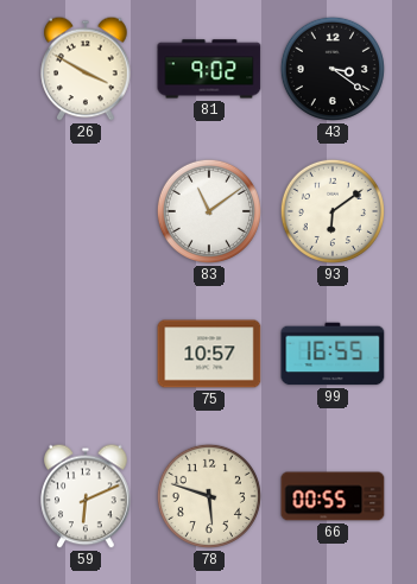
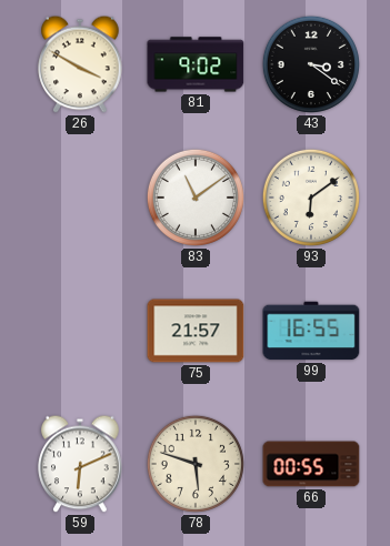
75: 10:57 -> 21:57 (196, 331)
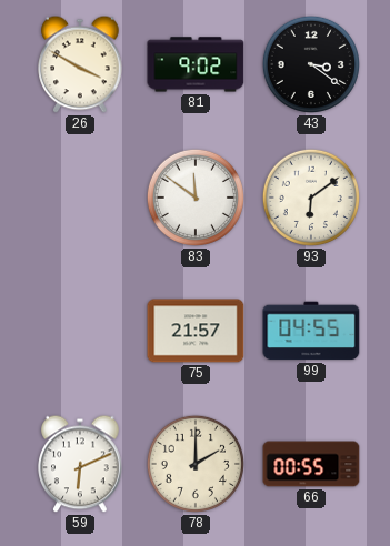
83: 11:09 -> 11:51 (196, 198)
99: 16:55 -> 04:55 (311, 331)
78: 5:48 -> 2:00 (196, 464)
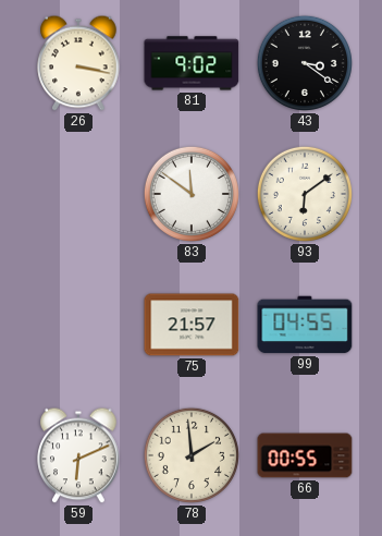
26: 3:50 -> 3:17 (78, 63)
78: 2:00 -> 1:59 (192, 455)
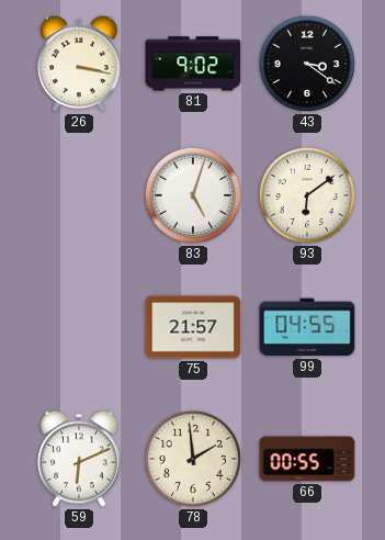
83: 11:51 -> 5:03 (193, 195)
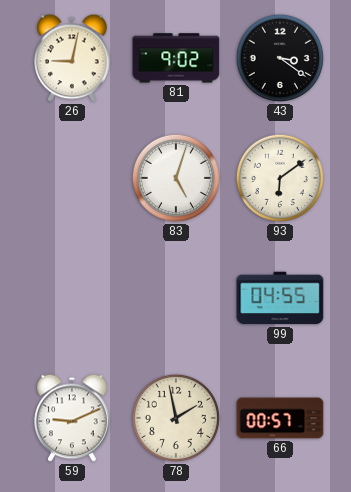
26: 3:17 -> 9:02 (72, 58)
75: 21:57 -> none (193, 327)
59: 6:11 -> 9:11 (72, 418)
78: 1:59 -> 1:58 (176, 418)
66: 00:55 -> 00:57 (280, 418)
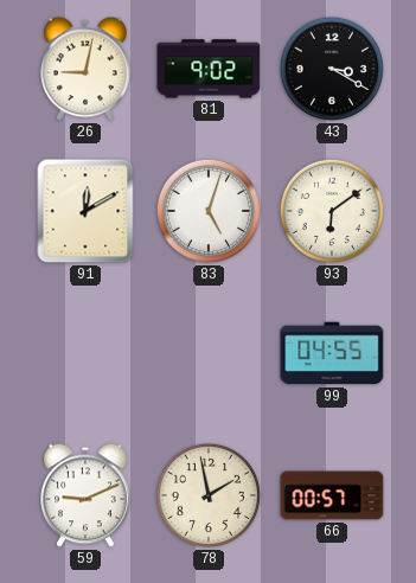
43: 3:21 -> 3:20 (332, 69)
91: none -> 12:10 (85, 211)
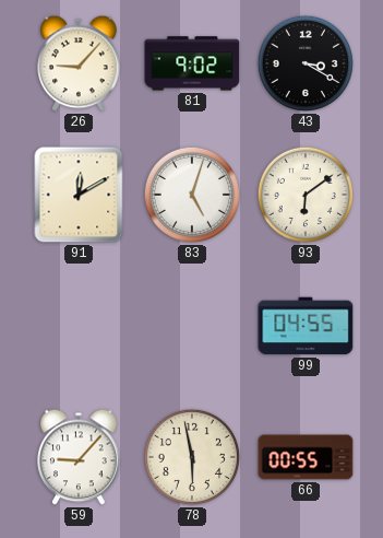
26: 9:02 -> 9:07 (79, 63)
59: 9:11 -> 9:07 (79, 457)
78: 1:58 -> 5:58 (192, 457)
66: 00:57 -> 00:55 (306, 457)
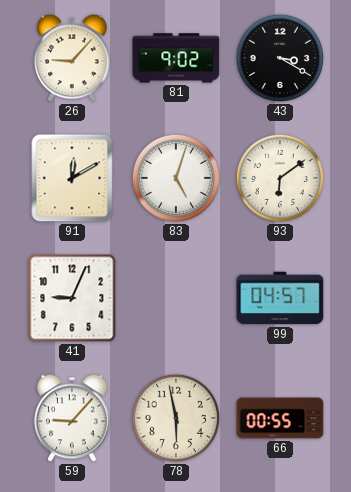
41: none -> 9:04 (72, 298)
99: 04:55 -> 04:57 (280, 298)
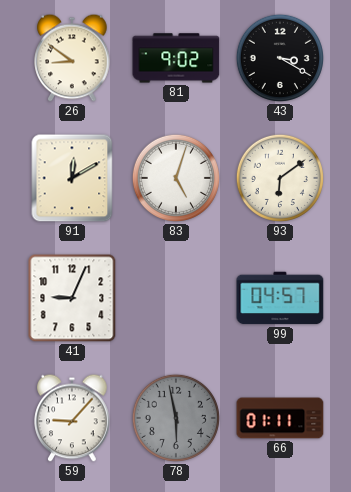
26: 9:07 -> 8:51 (72, 58)
78 dial: cream -> grey (176, 418)
66: 00:55 -> 01:11 (280, 418)
